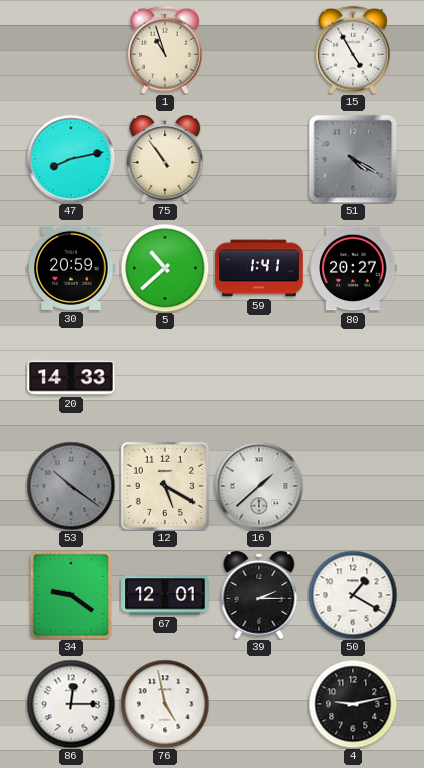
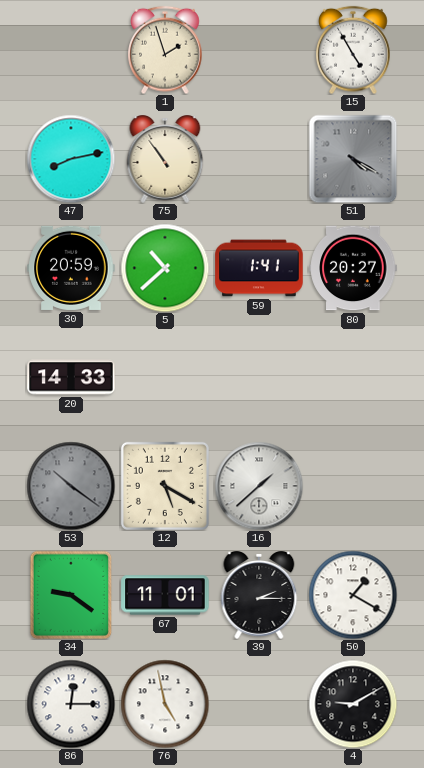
1: 10:57 -> 1:57 (165, 50)
67: 12:01 -> 11:01 (165, 595)
4: 9:13 -> 9:10 (353, 704)
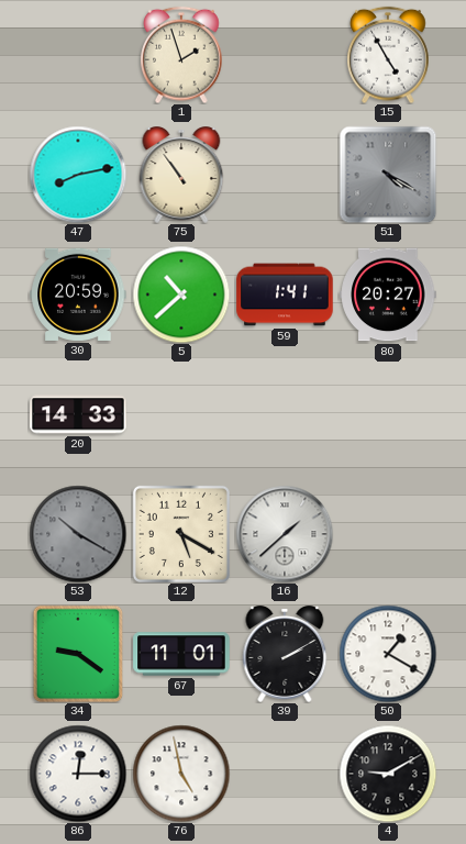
53: 10:21 -> 10:20 (78, 534)
39: 2:15 -> 2:10 (285, 655)
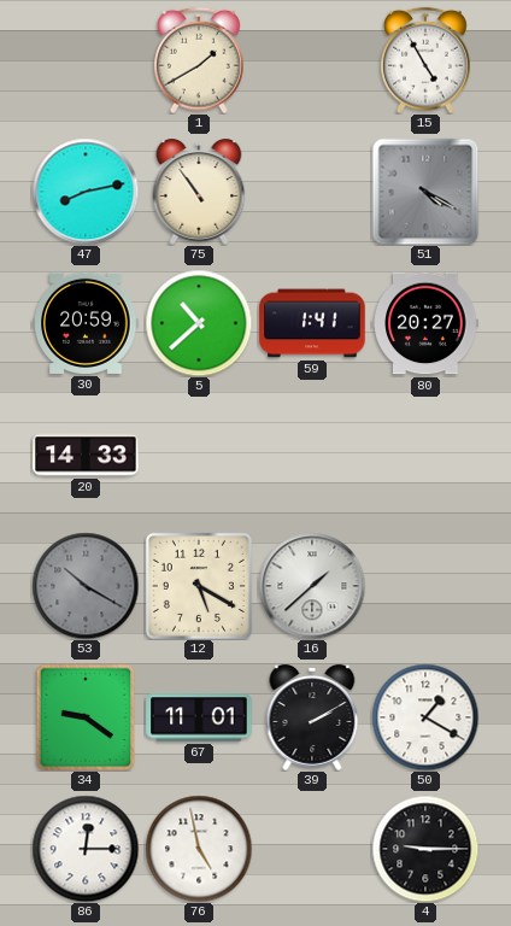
1: 1:57 -> 1:40 (199, 60)
4: 9:10 -> 9:15 (425, 849)
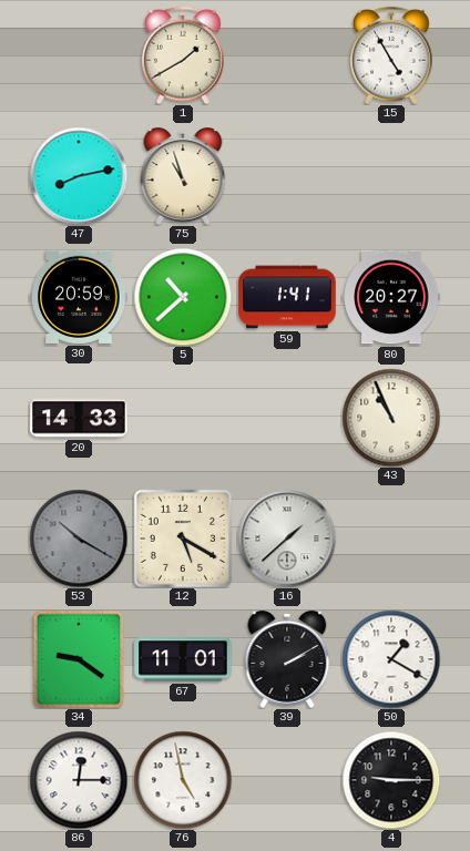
75: 10:54 -> 10:57 (183, 177)
51: 4:20 -> none (425, 192)
43: none -> 10:56 (391, 418)
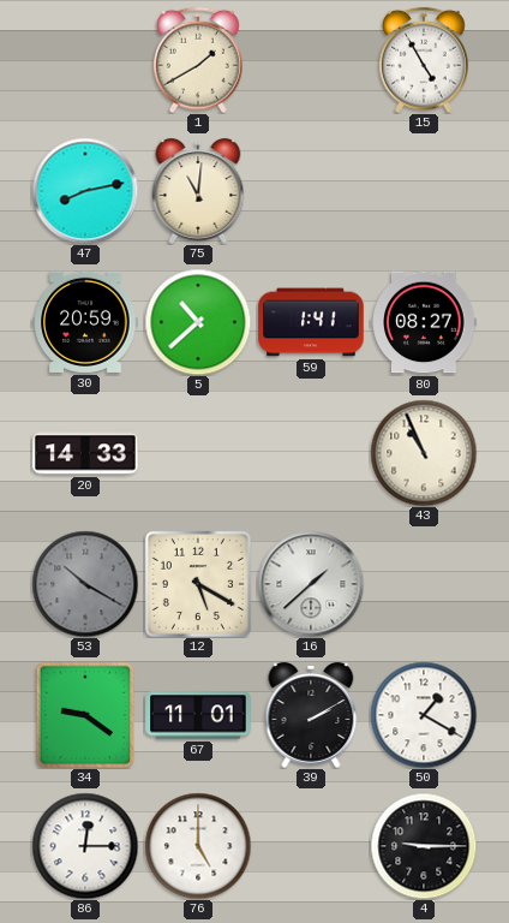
75: 10:57 -> 11:01 (198, 192)
80: 20:27 -> 08:27 (424, 322)
76: 4:58 -> 5:00 (198, 846)
